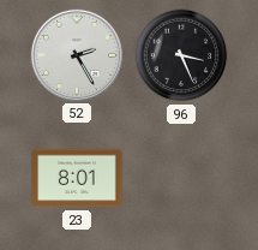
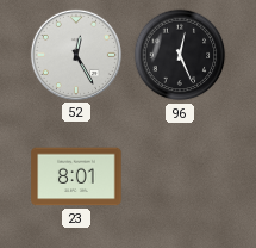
52: 2:25 -> 12:25 (76, 55)
96: 3:26 -> 12:26 (180, 55)
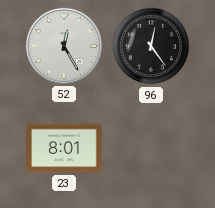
96: 12:26 -> 12:24 (151, 46)
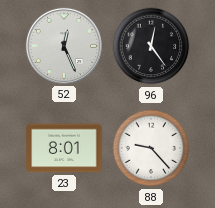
52: 12:25 -> 12:26 (64, 46)
88: none -> 9:23 (151, 148)
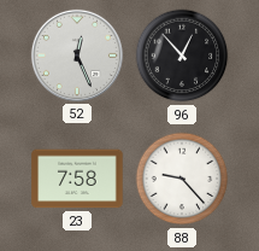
96: 12:24 -> 12:53 (182, 56)
23: 8:01 -> 7:58 (77, 179)
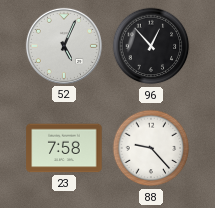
52: 12:26 -> 5:04 (64, 46)
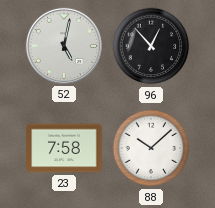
52: 5:04 -> 5:02 (64, 46)
88: 9:23 -> 10:08 (151, 148)
